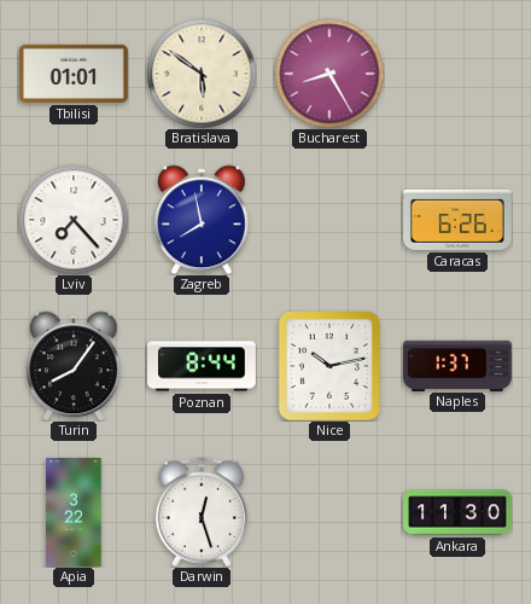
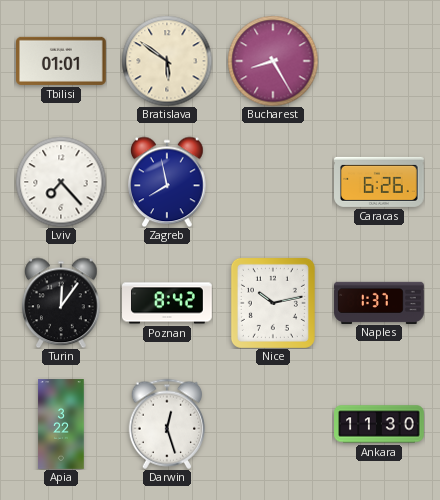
Turin: 8:06 -> 12:06 (61, 303)
Poznan: 8:44 -> 8:42 (168, 303)
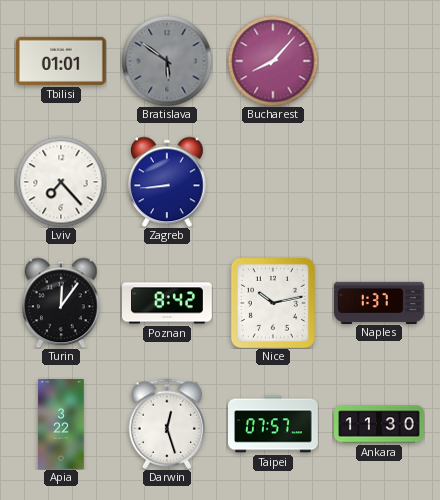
Bratislava dial: cream -> grey (167, 61)
Bucharest: 8:25 -> 8:07 (273, 61)
Zagreb: 7:58 -> 8:44 (167, 182)
Caracas: 6:26 -> none (380, 182)
Taipei: none -> 07:57 (273, 424)
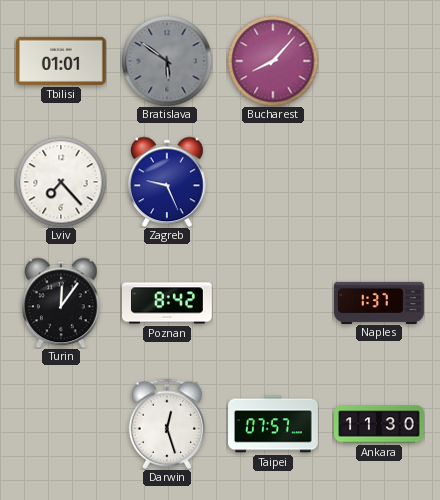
Zagreb: 8:44 -> 9:26 (167, 182)
Nice: 10:13 -> none (273, 303)
Apia: 3:22 -> none (61, 424)
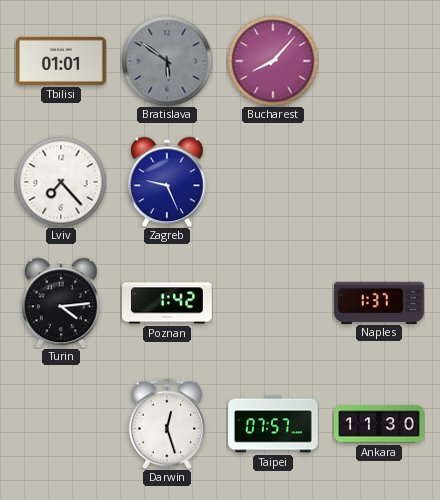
Turin: 12:06 -> 4:14 (61, 303)
Poznan: 8:42 -> 1:42 (168, 303)
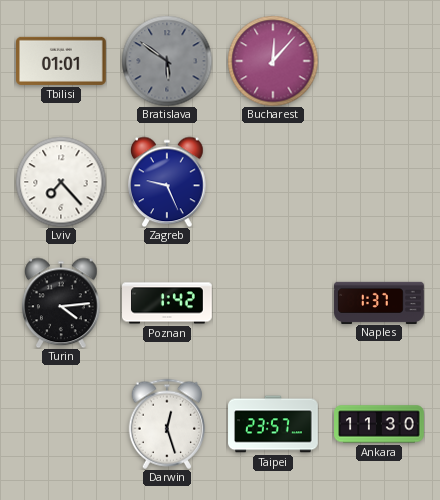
Bucharest: 8:07 -> 12:07 (273, 61)
Taipei: 07:57 -> 23:57 (273, 424)
